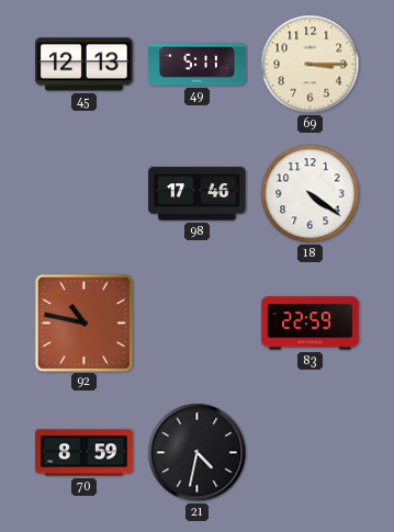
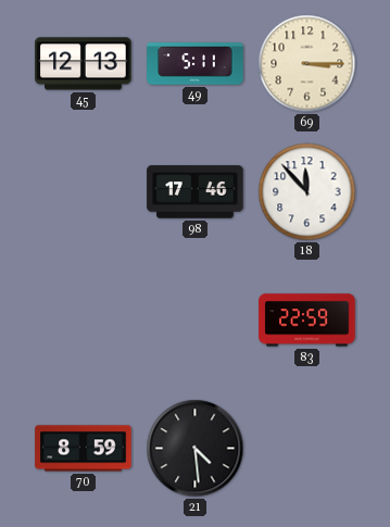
18: 4:21 -> 11:53 (307, 192)
92: 10:47 -> none (83, 322)
21: 4:32 -> 4:29 (196, 449)
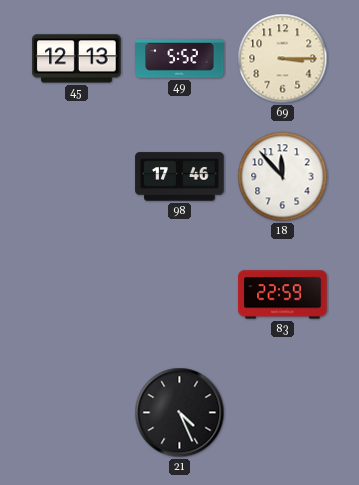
49: 5:11 -> 5:52 (180, 59)
70: 8:59 -> none (84, 449)
21: 4:29 -> 4:26 (180, 413)
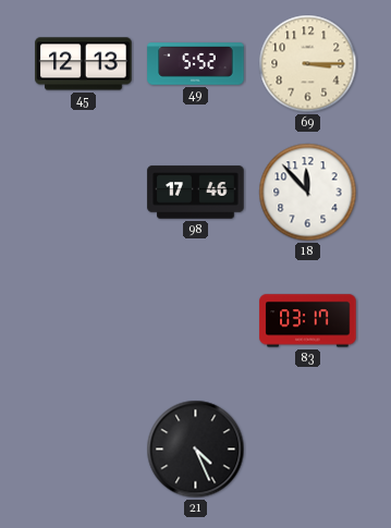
83: 22:59 -> 03:17 (308, 321)
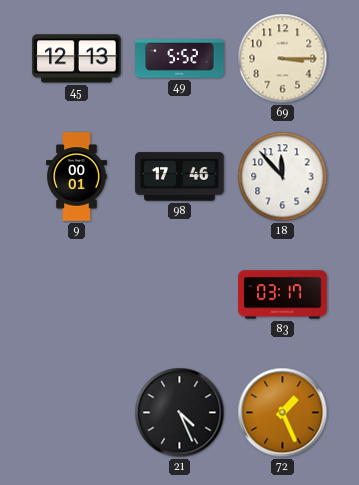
9: none -> 00:01 (77, 177)
72: none -> 1:26 (283, 413)
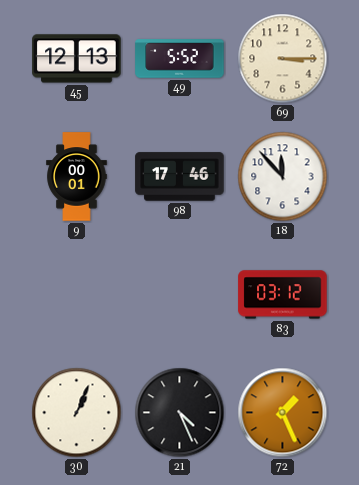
83: 03:17 -> 03:12 (283, 295)
30: none -> 1:04 (77, 413)
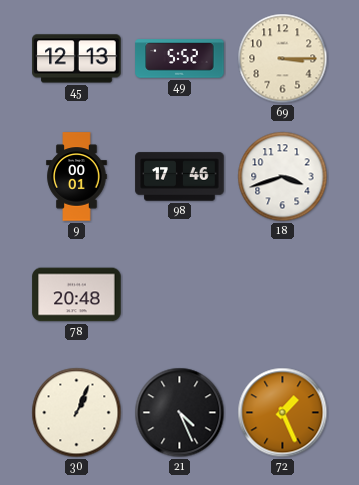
18: 11:53 -> 3:42 (283, 177)
78: none -> 20:48 (77, 295)
83: 03:12 -> none (283, 295)
